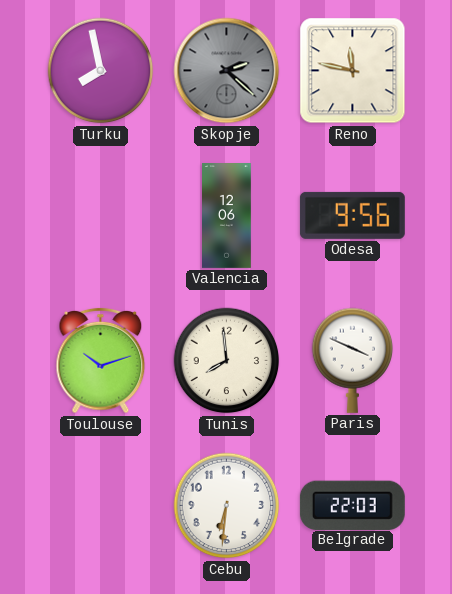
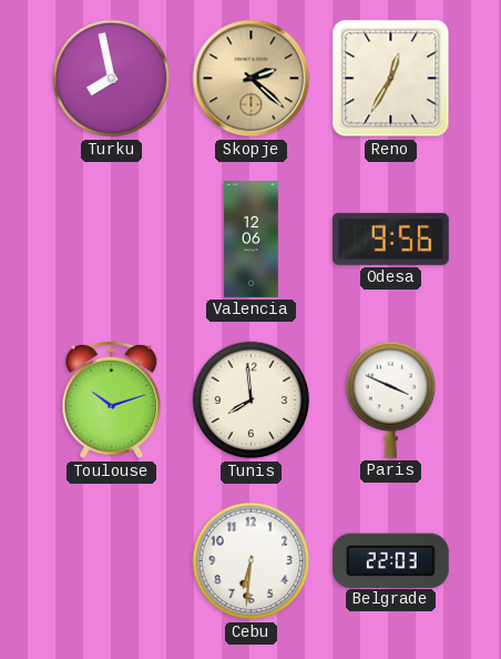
Skopje dial: grey -> champagne (252, 79)
Reno: 11:47 -> 12:35 (391, 79)
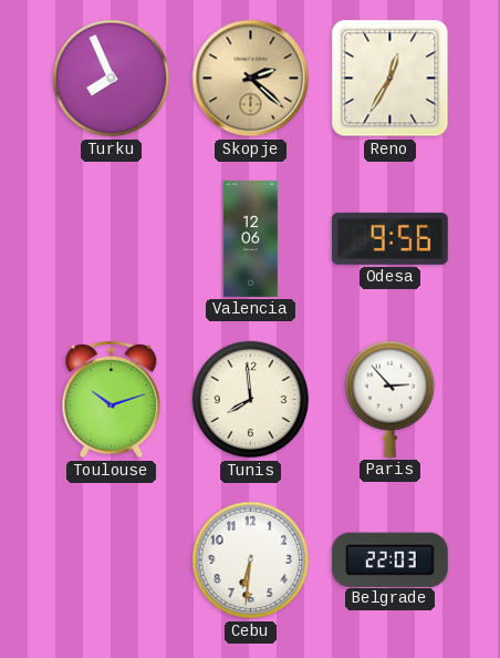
Turku: 7:58 -> 7:56 (112, 79)
Paris: 3:49 -> 2:53 (390, 399)
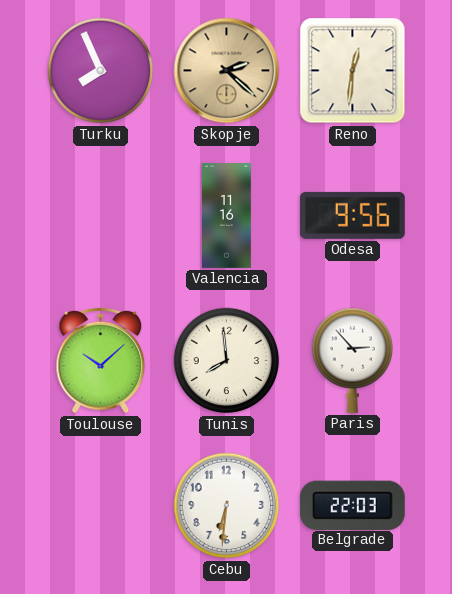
Reno: 12:35 -> 12:31 (353, 71)
Valencia: 12:06 -> 11:16 (227, 216)
Toulouse: 10:12 -> 10:08 (101, 361)
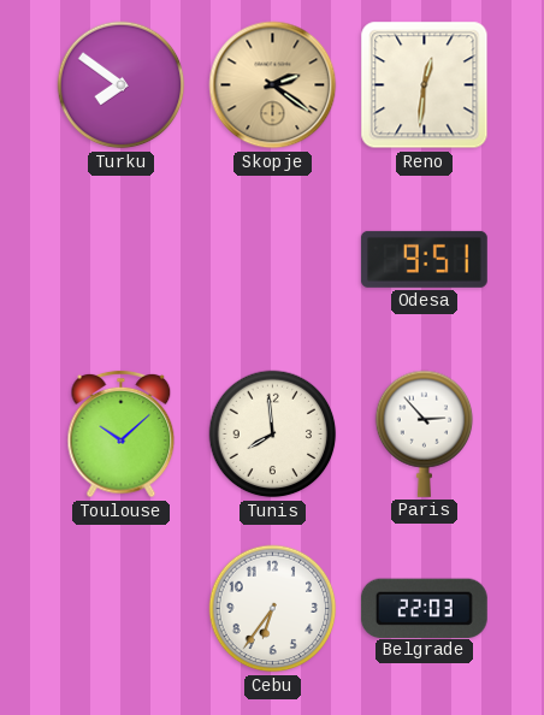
Turku: 7:56 -> 7:51 (122, 85)
Skopje: 2:22 -> 2:21 (273, 85)
Valencia: 11:16 -> none (227, 216)
Odesa: 9:56 -> 9:51 (424, 259)
Cebu: 6:31 -> 6:36 (273, 609)
